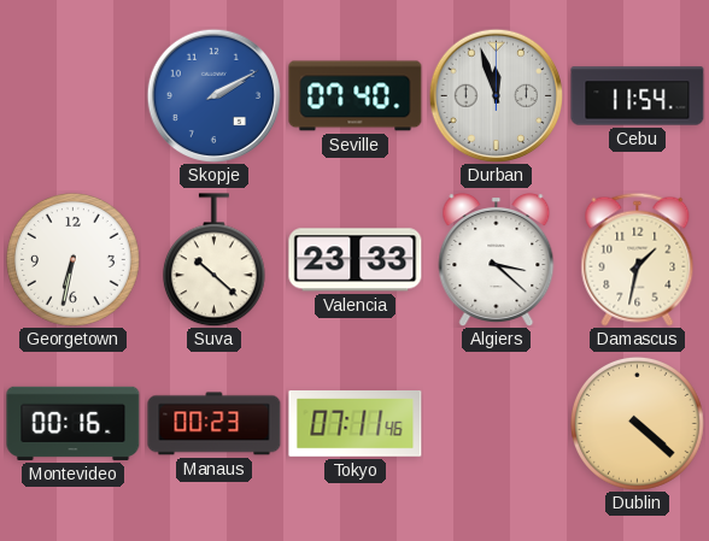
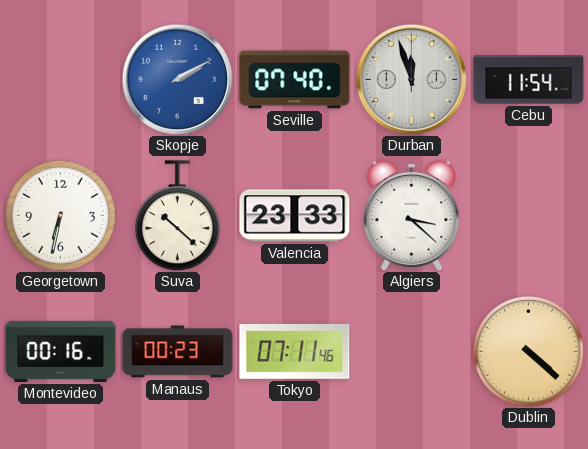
Damascus: 1:32 -> none (638, 259)
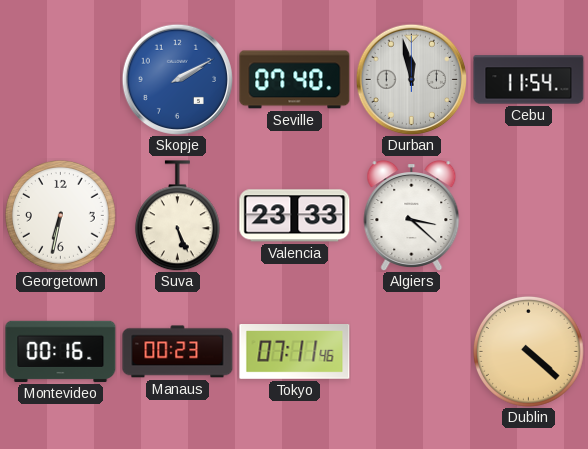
Durban: 11:57 -> 11:58 (411, 79)
Suva: 10:22 -> 5:26 (177, 216)
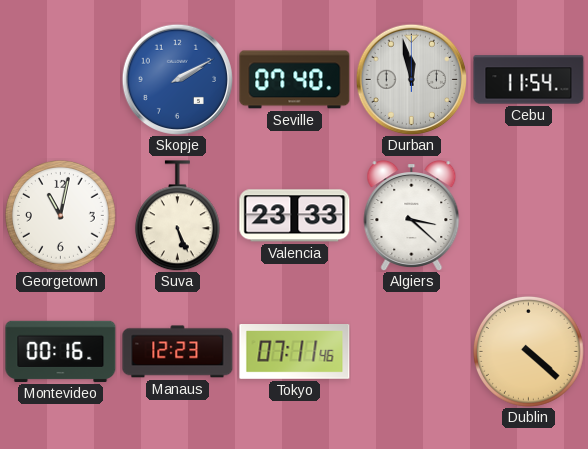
Georgetown: 6:32 -> 11:02 (60, 215)
Manaus: 00:23 -> 12:23 (178, 352)
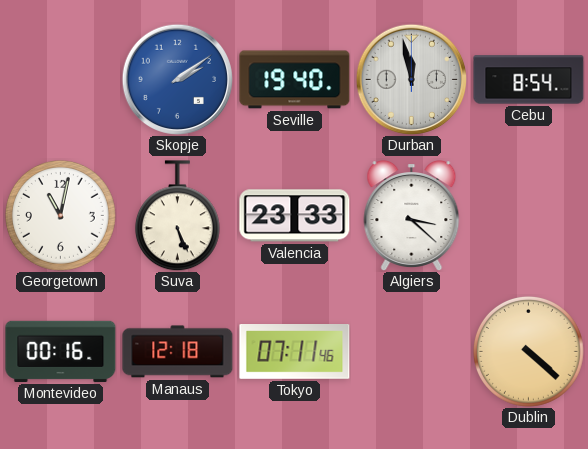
Skopje: 2:10 -> 2:09 (177, 79)
Seville: 07:40 -> 19:40 (295, 80)
Cebu: 11:54 -> 8:54 (529, 80)
Manaus: 12:23 -> 12:18 (178, 352)
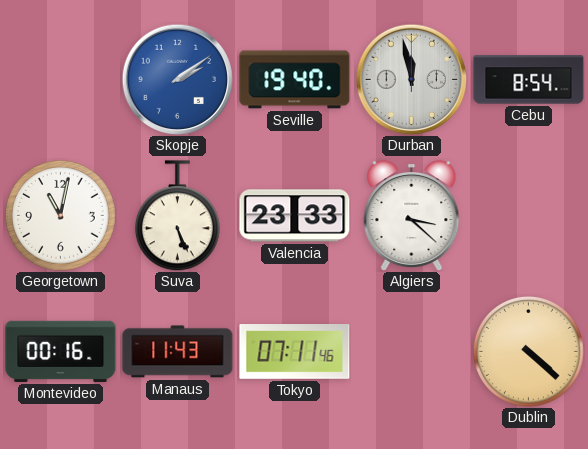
Manaus: 12:18 -> 11:43 (178, 352)
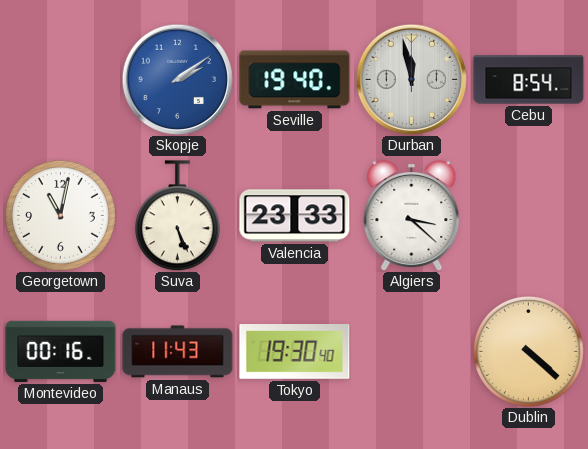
Tokyo: 07:11 -> 19:30 (295, 352)
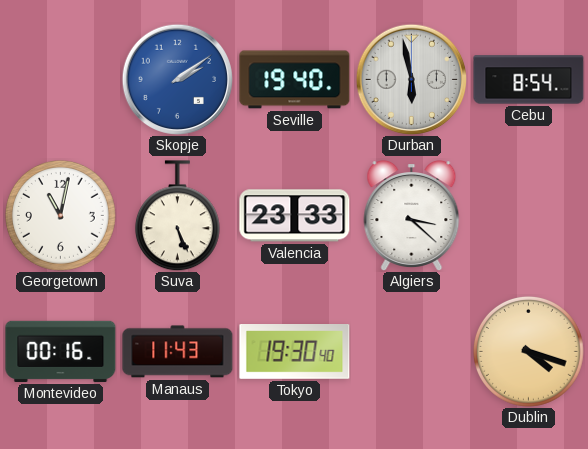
Durban: 11:58 -> 5:58 (411, 79)
Dublin: 4:22 -> 4:18 (528, 351)
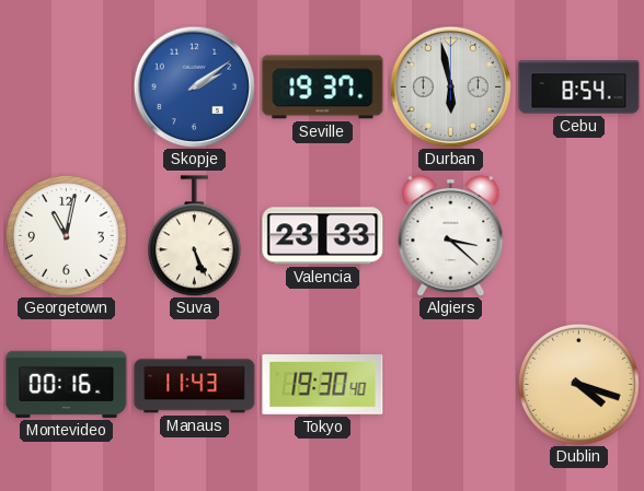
Seville: 19:40 -> 19:37 (323, 87)
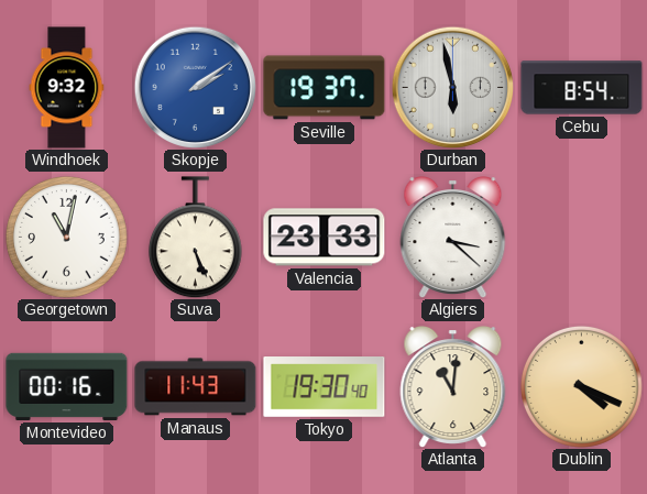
Windhoek: none -> 9:32 (67, 88)
Atlanta: none -> 11:01 (453, 387)
Dublin: 4:18 -> 4:19 (581, 386)
